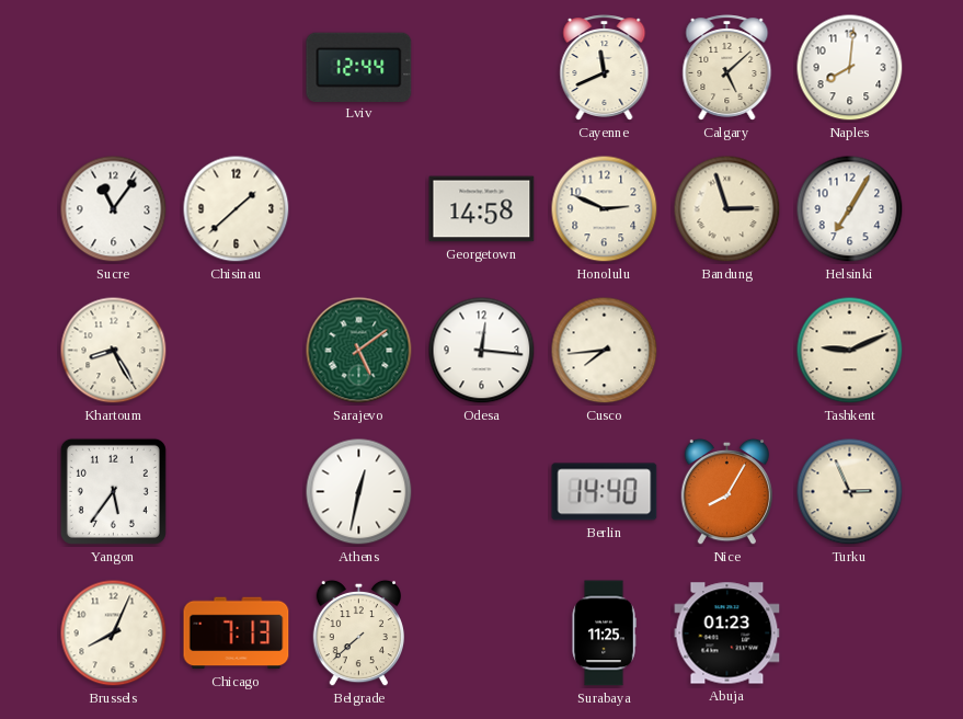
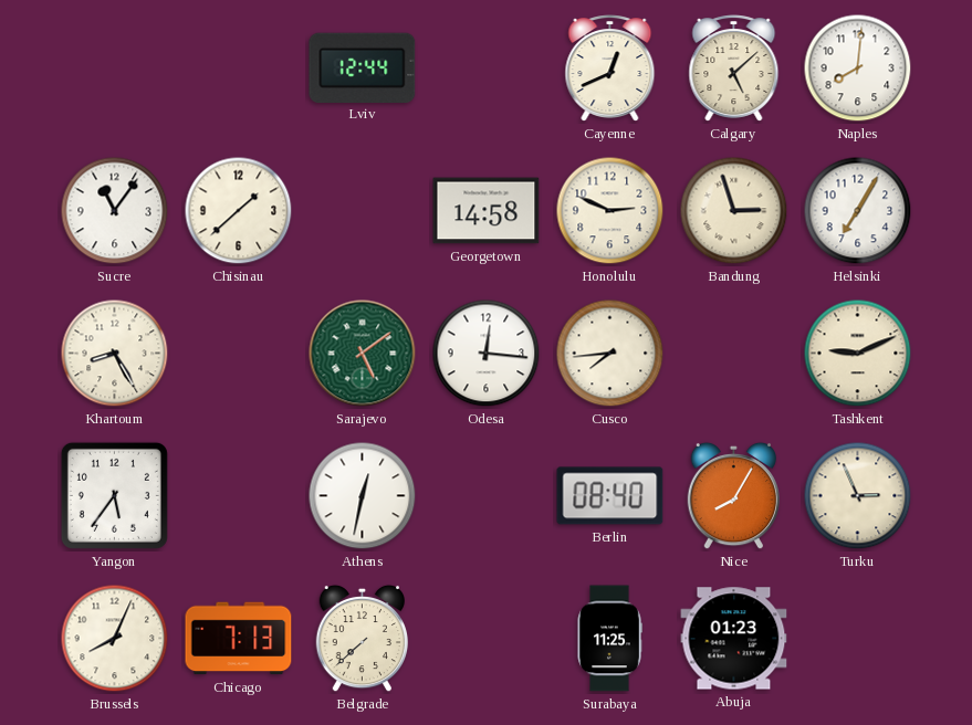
Cayenne: 11:41 -> 12:41 (610, 69)
Berlin: 14:40 -> 08:40 (610, 496)
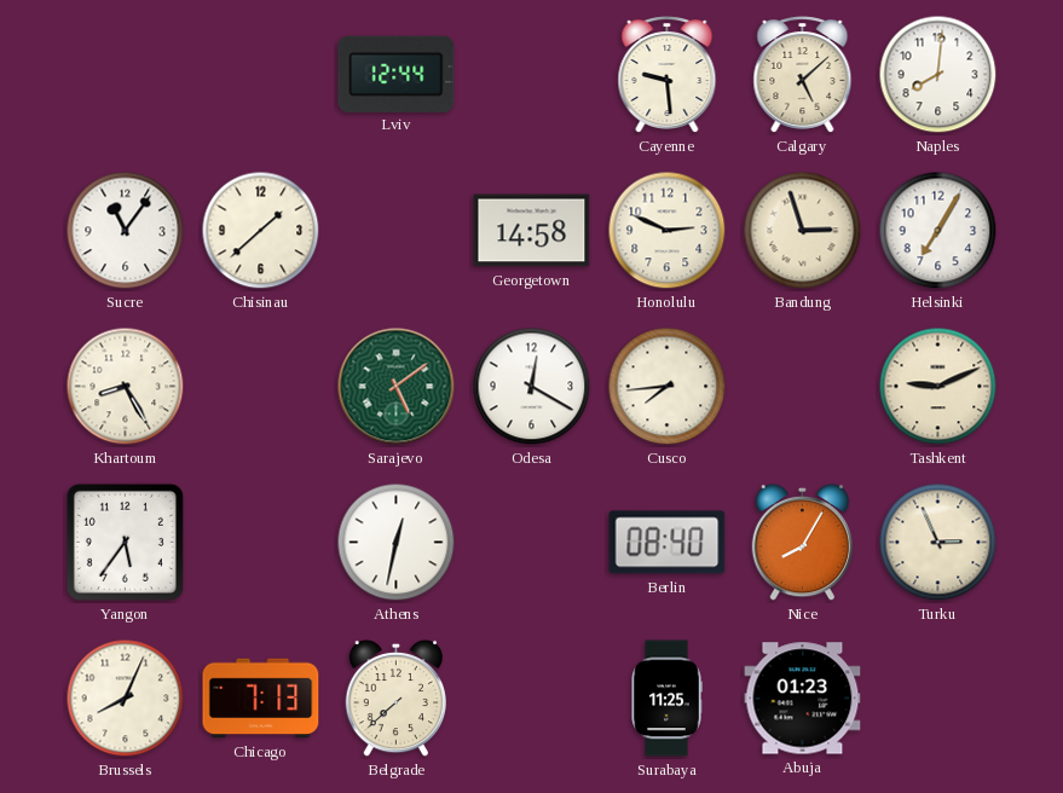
Cayenne: 12:41 -> 9:29 (668, 75)
Odesa: 12:16 -> 12:20 (532, 387)
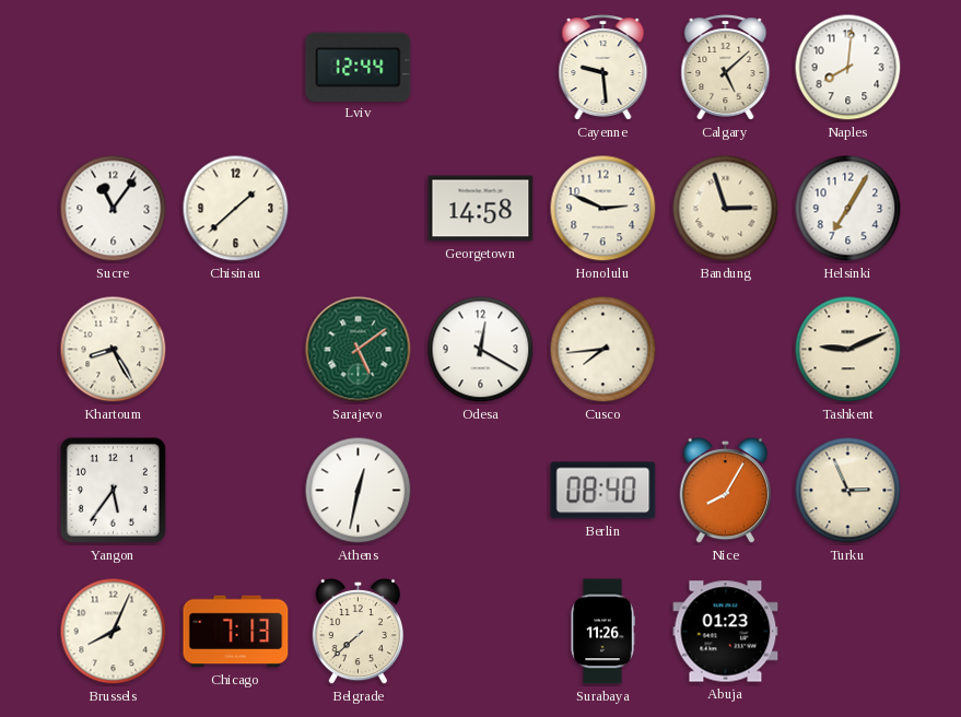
Surabaya: 11:25 -> 11:26 (602, 632)
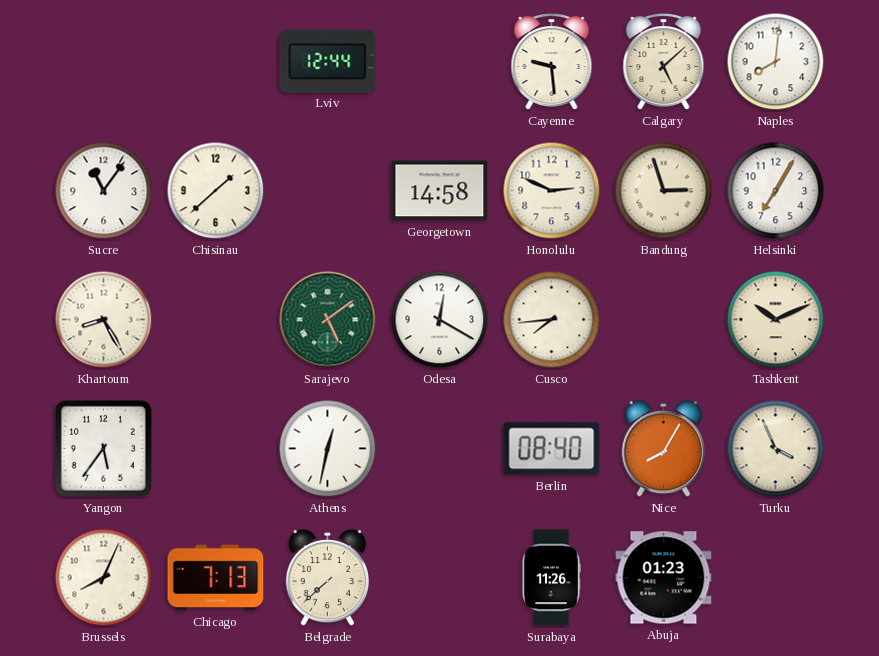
Tashkent: 9:11 -> 10:11 (776, 320)
Turku: 2:56 -> 3:56 (776, 449)
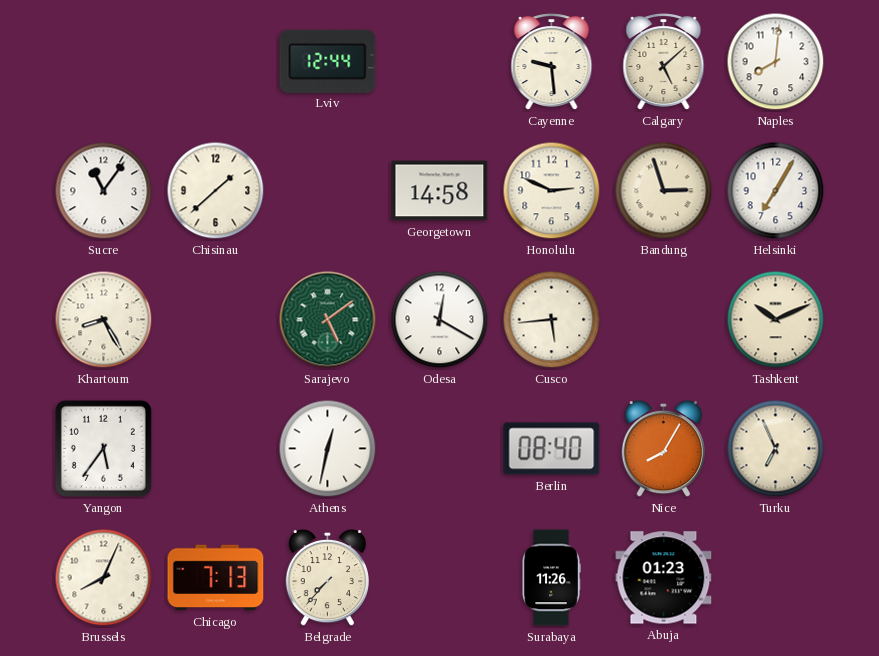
Cusco: 7:44 -> 5:44 (552, 320)
Turku: 3:56 -> 6:56 (776, 449)
Belgrade: 7:38 -> 7:37 (327, 578)
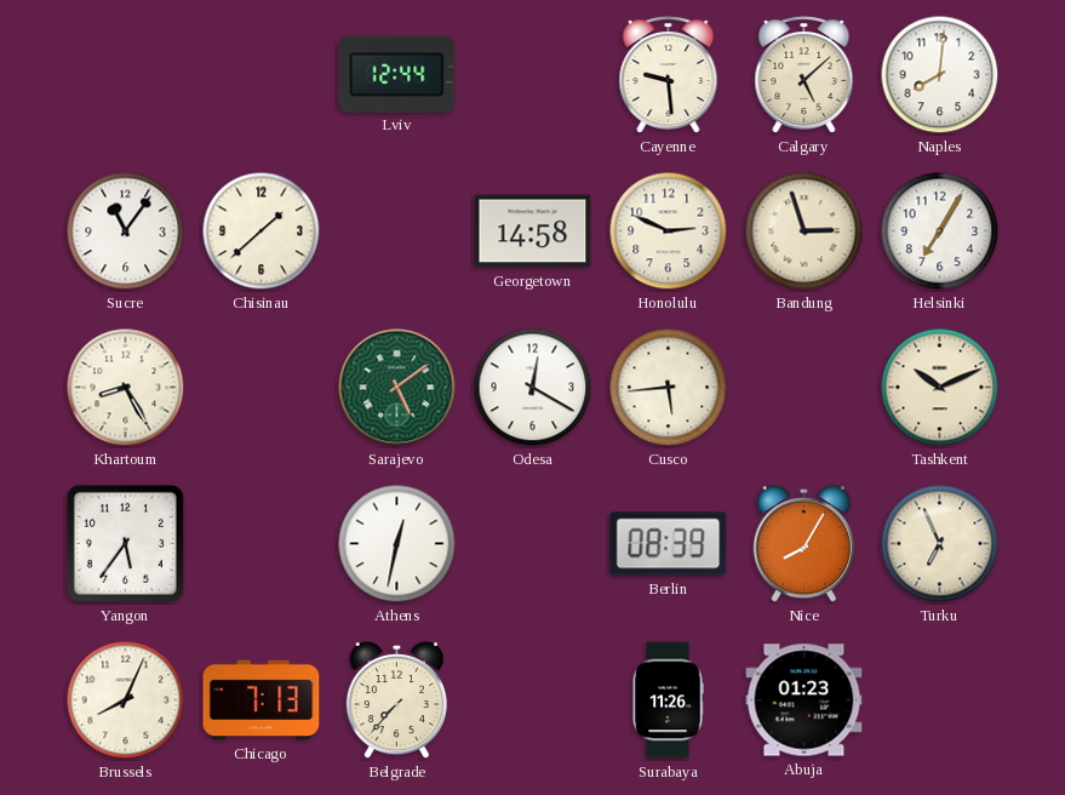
Berlin: 08:40 -> 08:39 (669, 544)
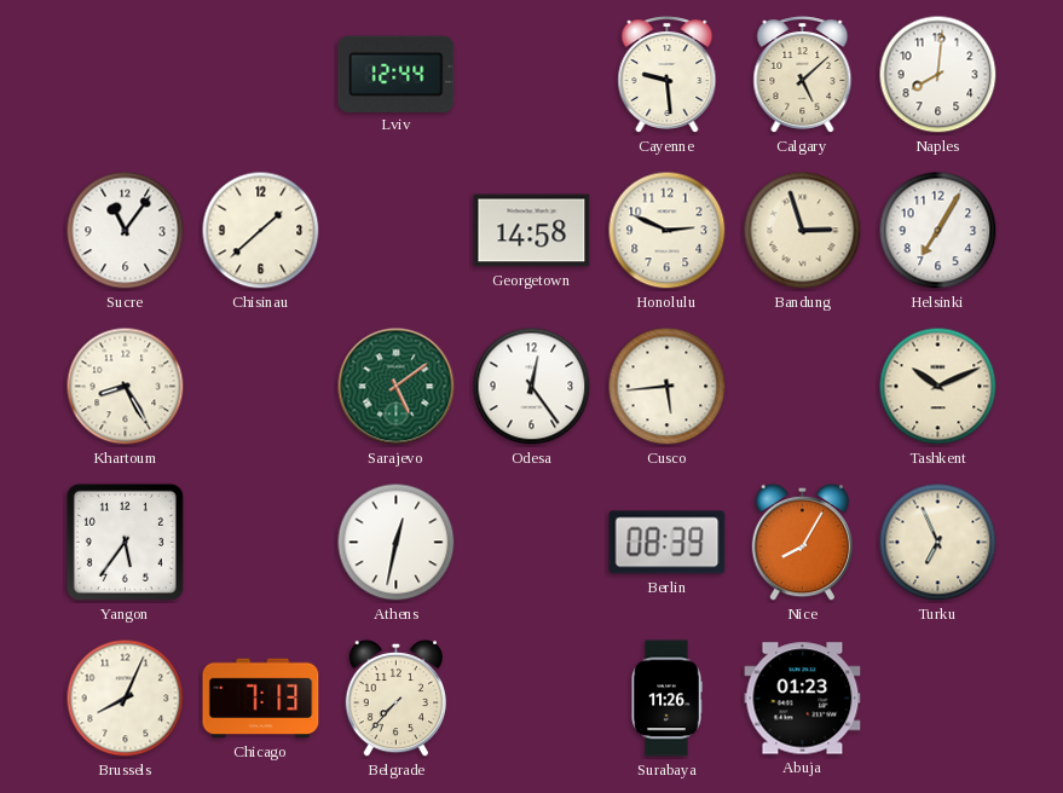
Odesa: 12:20 -> 12:24 (532, 387)
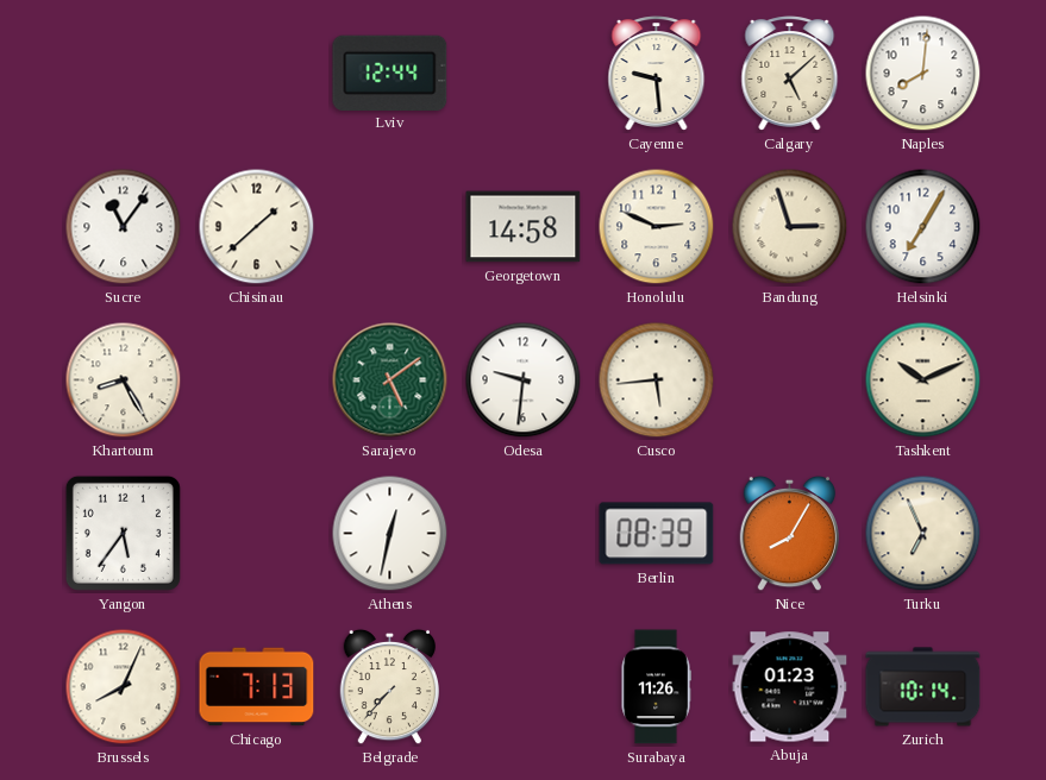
Odesa: 12:24 -> 9:31 (524, 380)
Zurich: none -> 10:14 (923, 687)
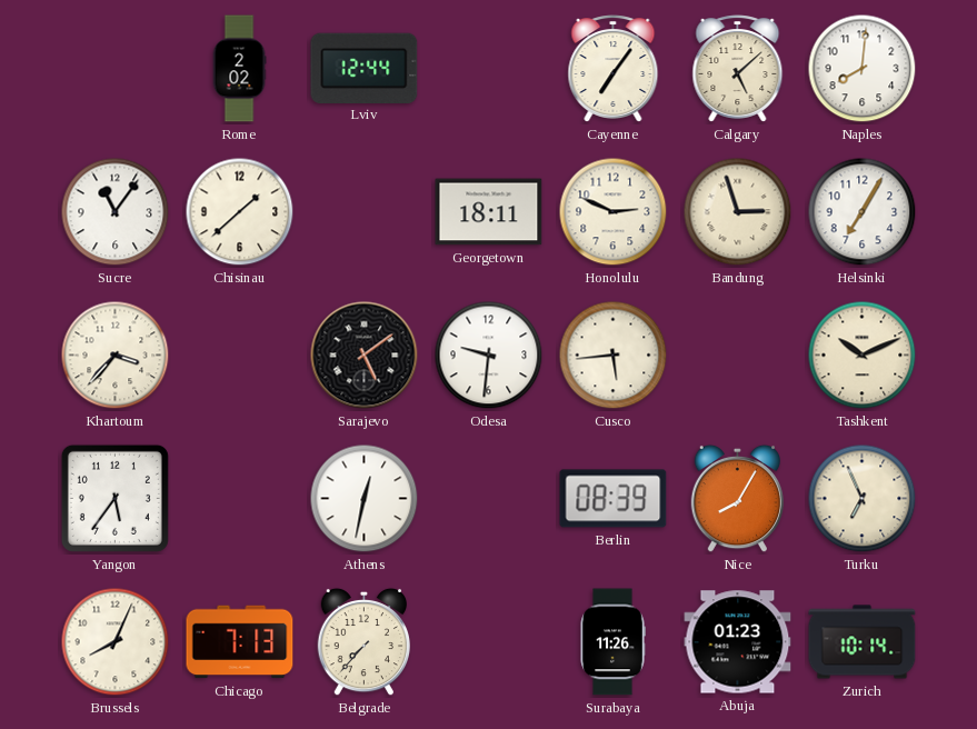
Rome: none -> 2:02 (239, 69)
Cayenne: 9:29 -> 7:06 (614, 69)
Georgetown: 14:58 -> 18:11 (489, 212)
Khartoum: 8:25 -> 3:37 (116, 356)
Sarajevo dial: green -> black (365, 356)
